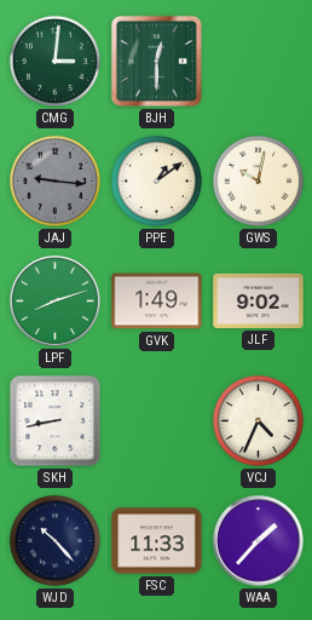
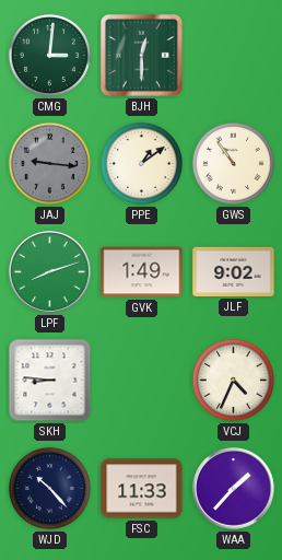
GWS: 10:02 -> 10:54 (233, 163)
SKH: 8:43 -> 8:46 (50, 381)
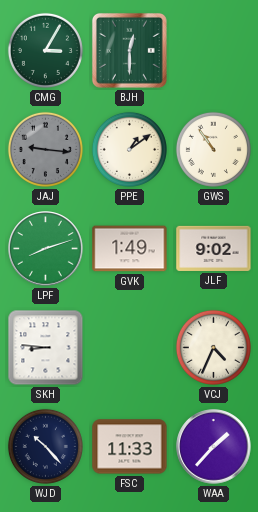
CMG: 3:01 -> 3:05 (45, 50)
